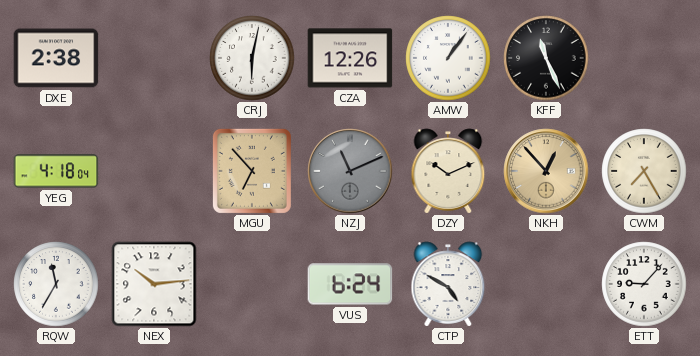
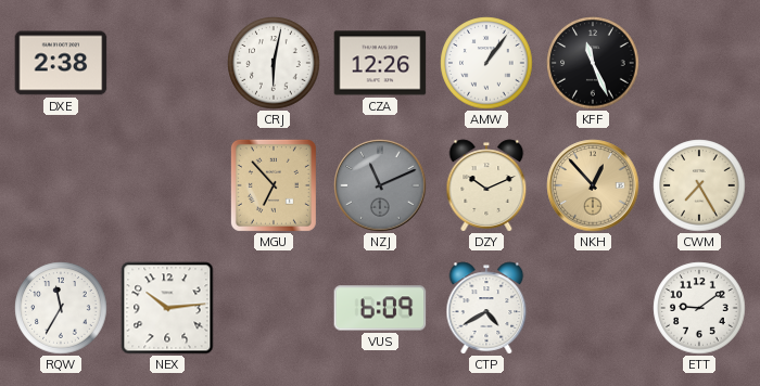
YEG: 4:18 -> none (56, 171)
VUS: 6:24 -> 6:09 (380, 308)
CTP: 4:50 -> 4:40 (486, 308)
ETT: 9:07 -> 9:09 (699, 308)
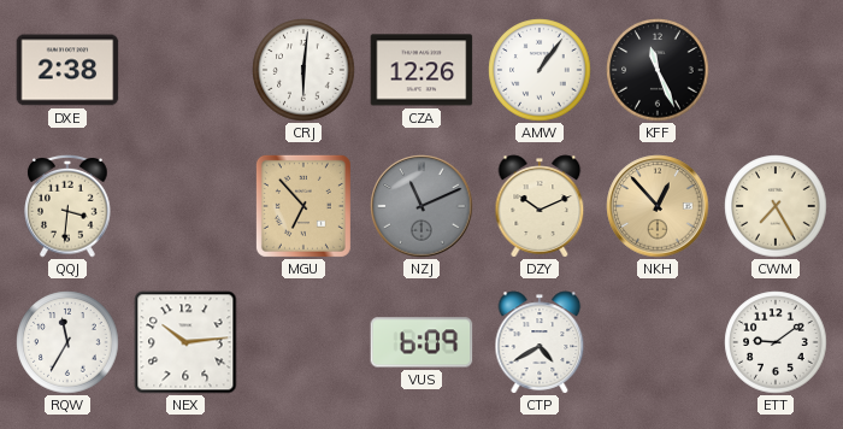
CRJ: 6:02 -> 6:01 (303, 70)
QQJ: none -> 3:31 (67, 206)
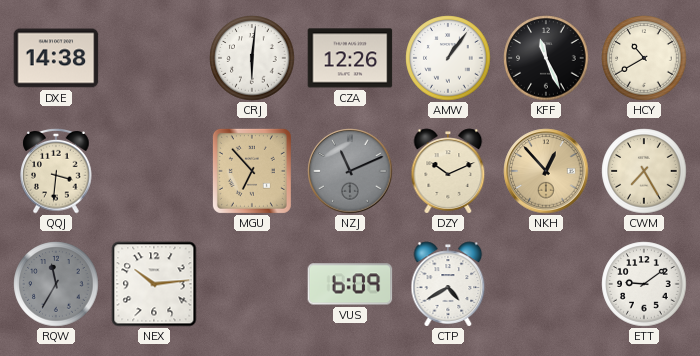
DXE: 2:38 -> 14:38 (56, 58)
HCY: none -> 10:40 (644, 58)
RQW dial: white -> grey (56, 284)
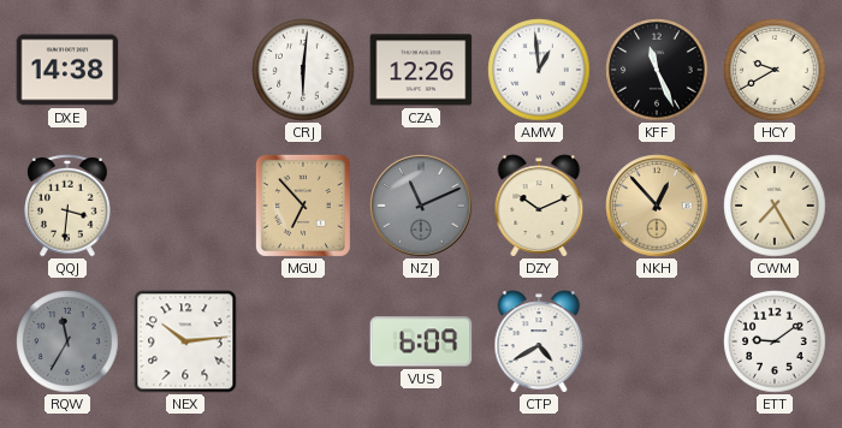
AMW: 1:06 -> 12:59 (539, 70)
HCY: 10:40 -> 9:40 (775, 70)
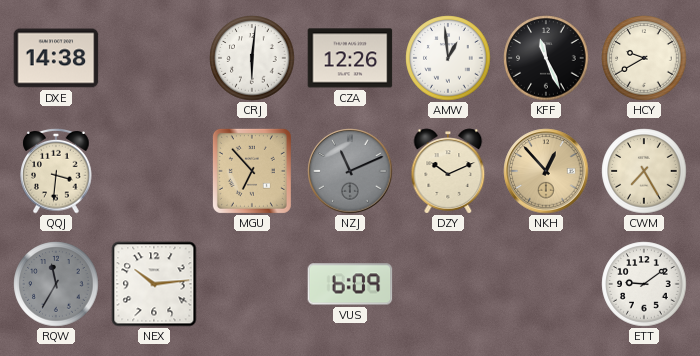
CTP: 4:40 -> none (539, 341)
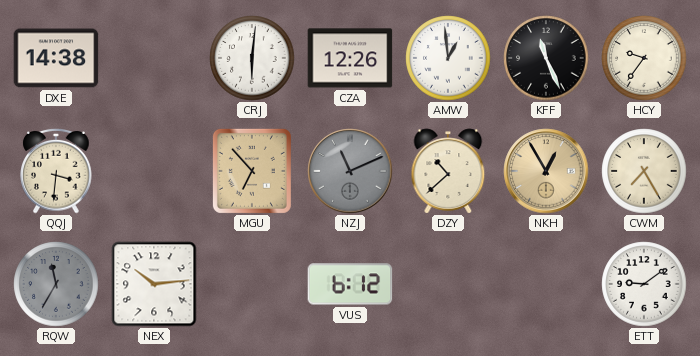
HCY: 9:40 -> 9:36 (644, 58)
DZY: 10:11 -> 10:38 (448, 171)
NKH: 12:53 -> 12:55 (546, 171)
VUS: 6:09 -> 6:12 (350, 284)
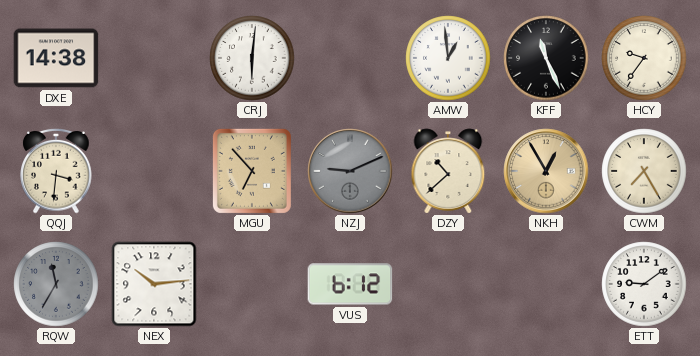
CZA: 12:26 -> none (350, 58)
NZJ: 11:11 -> 9:11 (350, 171)
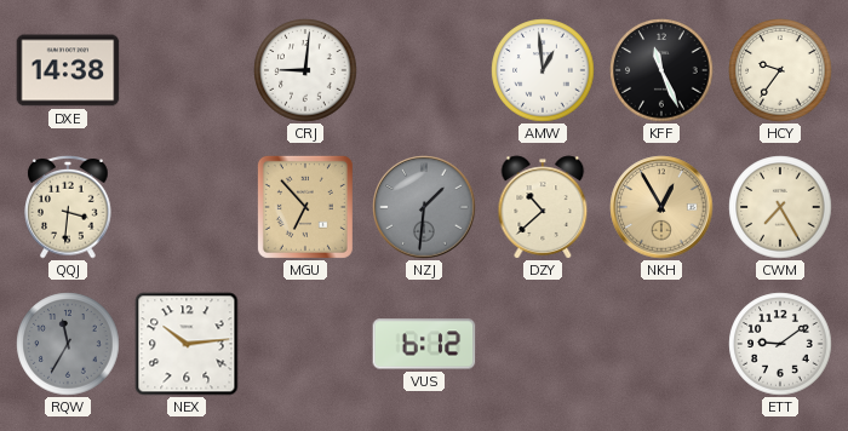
CRJ: 6:01 -> 9:01 (305, 70)
NZJ: 9:11 -> 1:31 (424, 207)
